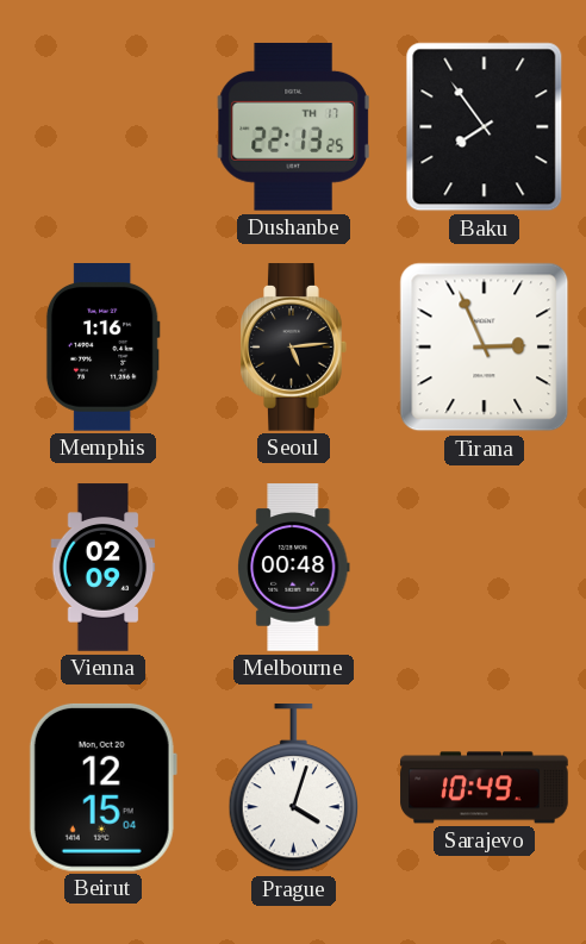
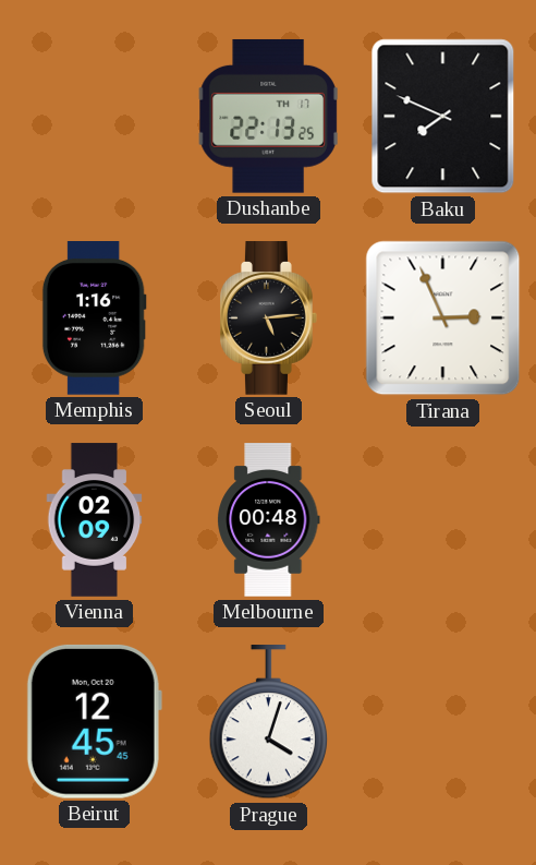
Baku: 7:54 -> 7:49 (443, 117)
Beirut: 12:15 -> 12:45 (94, 721)
Sarajevo: 10:49 -> none (485, 788)
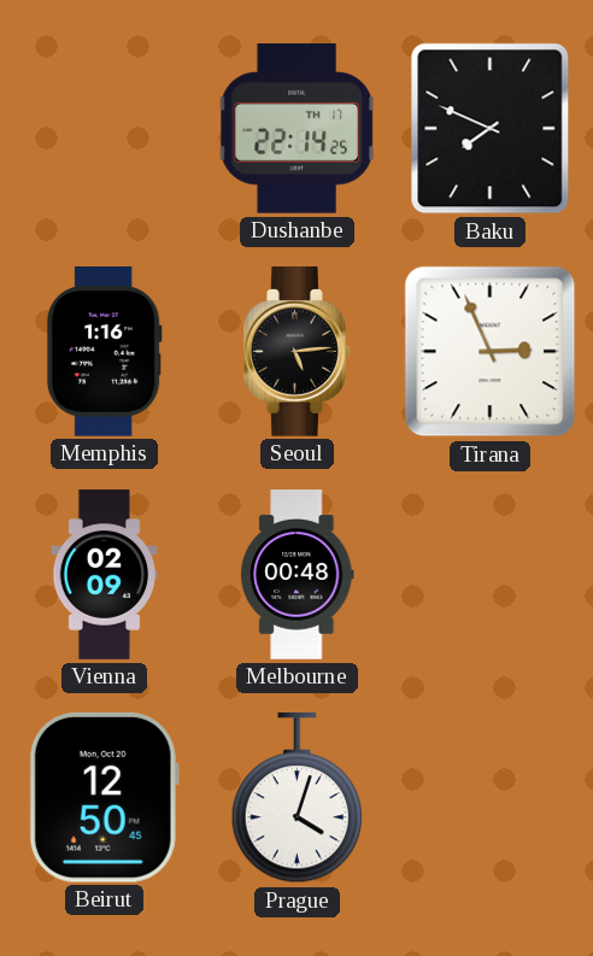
Dushanbe: 22:13 -> 22:14 (296, 128)
Beirut: 12:45 -> 12:50 (104, 797)
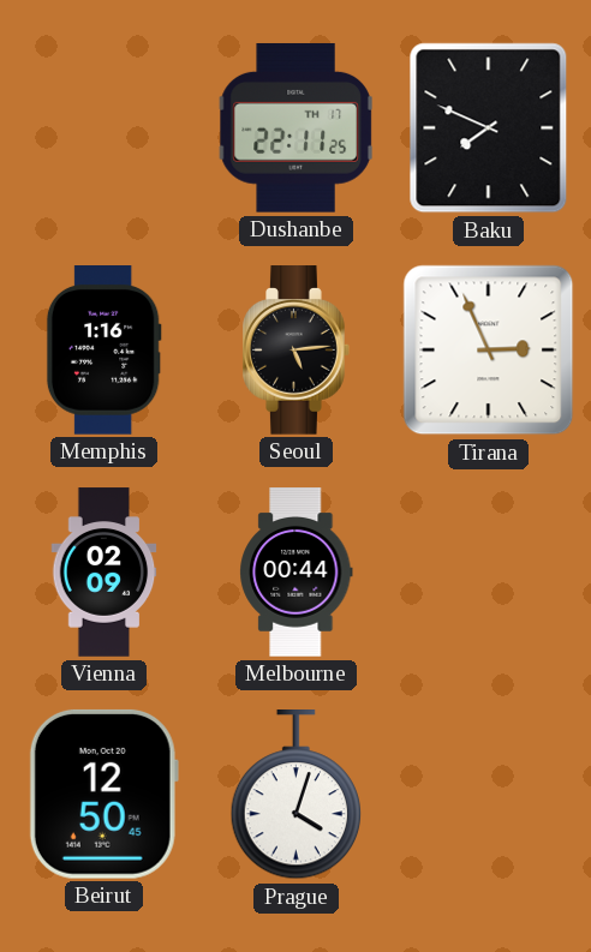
Dushanbe: 22:14 -> 22:11 (295, 127)
Melbourne: 00:48 -> 00:44 (297, 573)
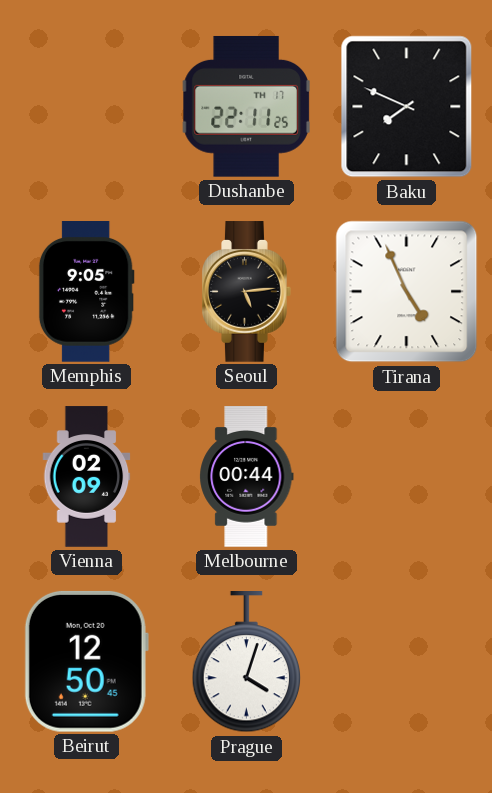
Memphis: 1:16 -> 9:05 (86, 292)
Tirana: 2:56 -> 4:56 (407, 292)
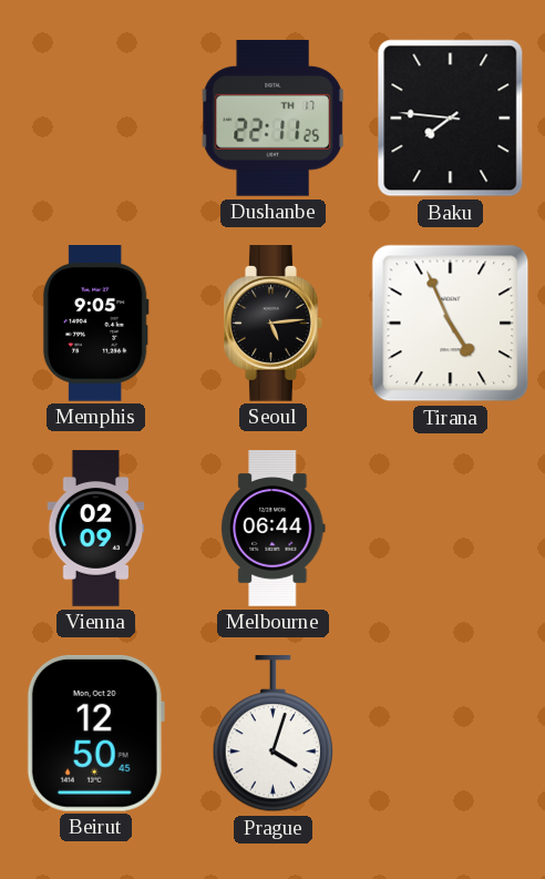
Baku: 7:49 -> 7:46 (451, 119)
Melbourne: 00:44 -> 06:44 (274, 529)
